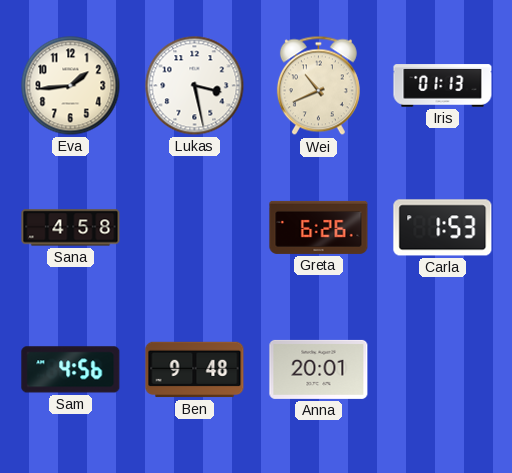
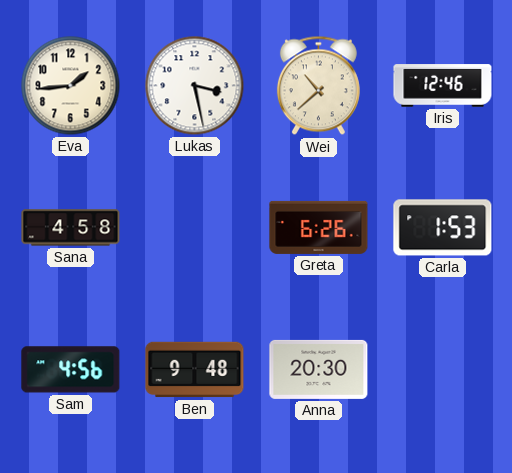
Wei: 10:41 -> 10:38 (318, 86)
Iris: 01:13 -> 12:46 (443, 86)
Anna: 20:01 -> 20:30 (319, 369)
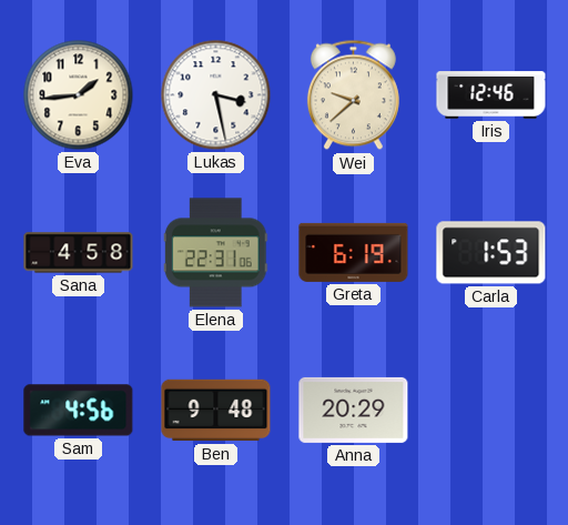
Wei: 10:38 -> 9:38 (353, 95)
Elena: none -> 22:31 (215, 253)
Greta: 6:26 -> 6:19 (354, 252)
Anna: 20:30 -> 20:29 (354, 410)
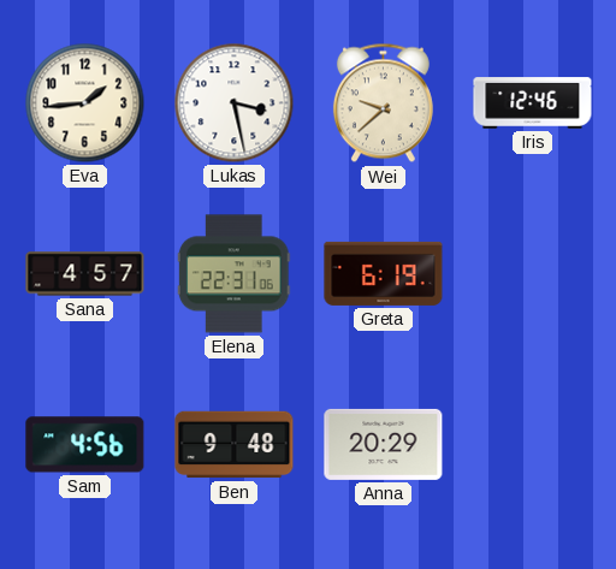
Sana: 4:58 -> 4:57 (85, 274)
Carla: 1:53 -> none (491, 253)
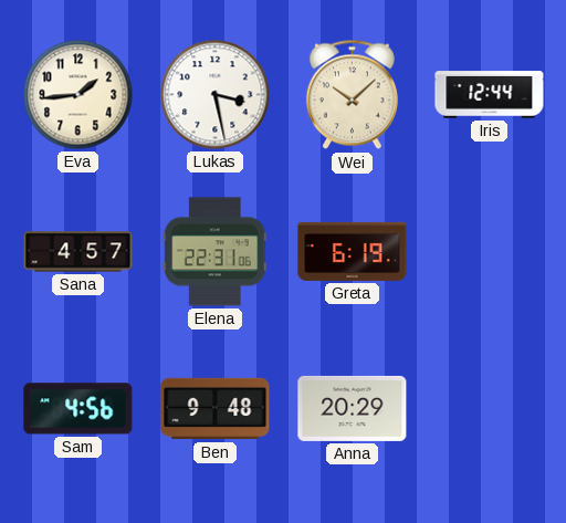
Wei: 9:38 -> 10:08 (352, 95)
Iris: 12:46 -> 12:44 (490, 95)
